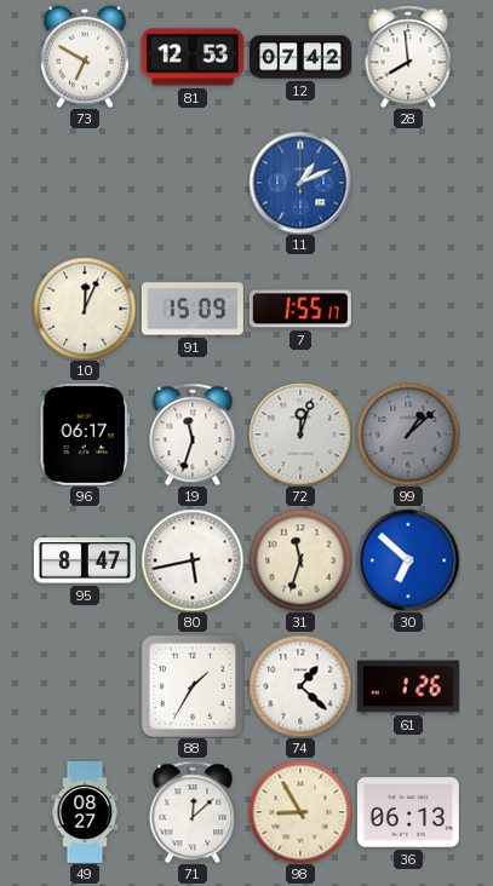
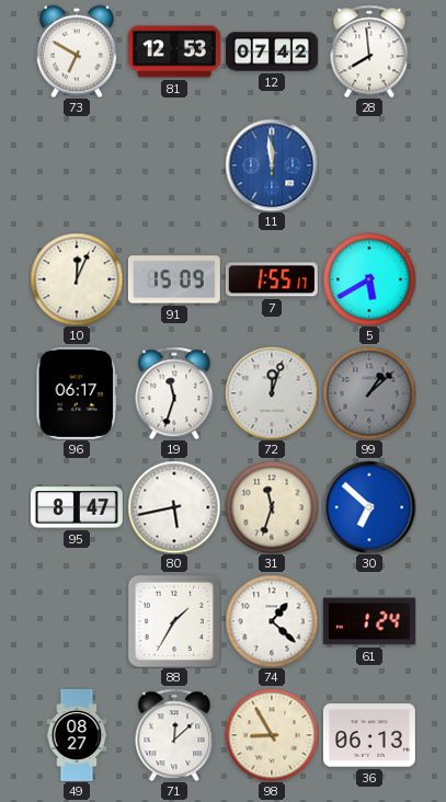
11: 1:11 -> 11:59 (272, 165)
5: none -> 5:40 (369, 279)
61: 1:26 -> 1:24 (369, 621)
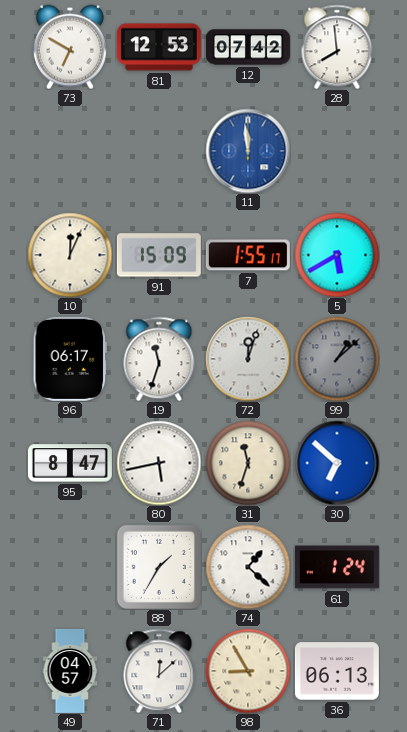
49: 08:27 -> 04:57 (70, 671)
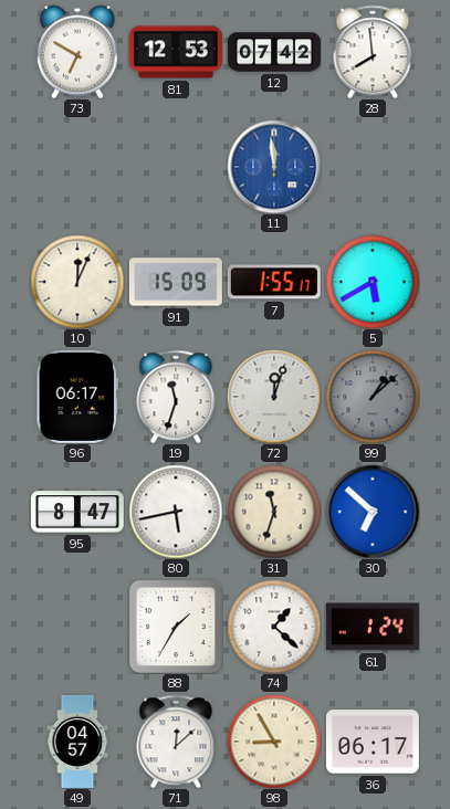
36: 06:13 -> 06:17 (373, 742)
